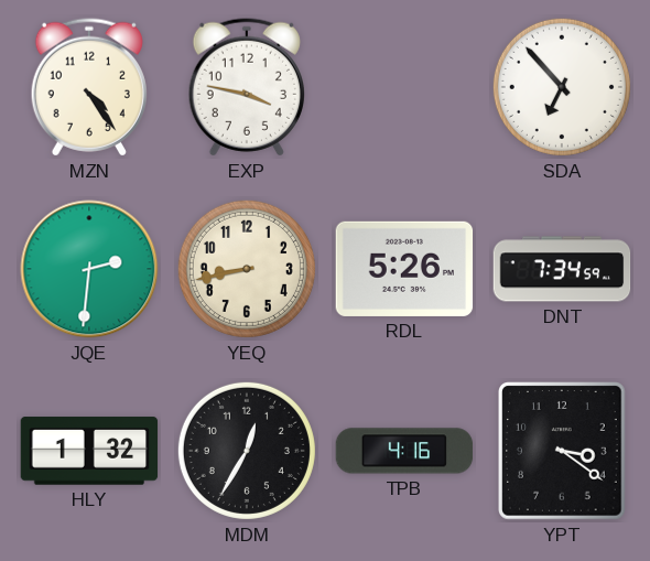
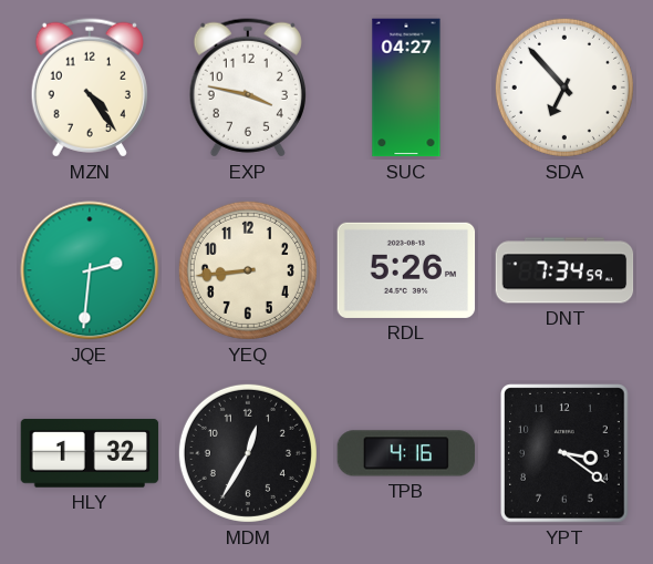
SUC: none -> 04:27 (406, 88)
YEQ: 8:43 -> 8:44 (248, 270)
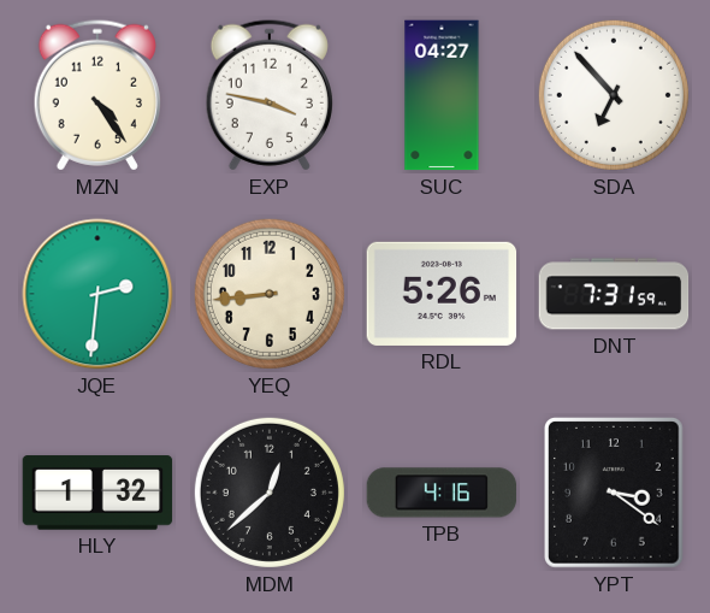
DNT: 7:34 -> 7:31 (614, 294)
MDM: 12:35 -> 12:38 (270, 493)
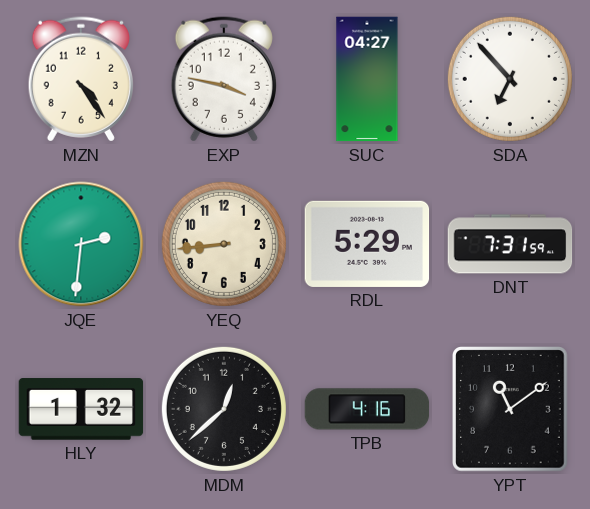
RDL: 5:26 -> 5:29 (367, 244)
YPT: 3:21 -> 11:09 (511, 409)
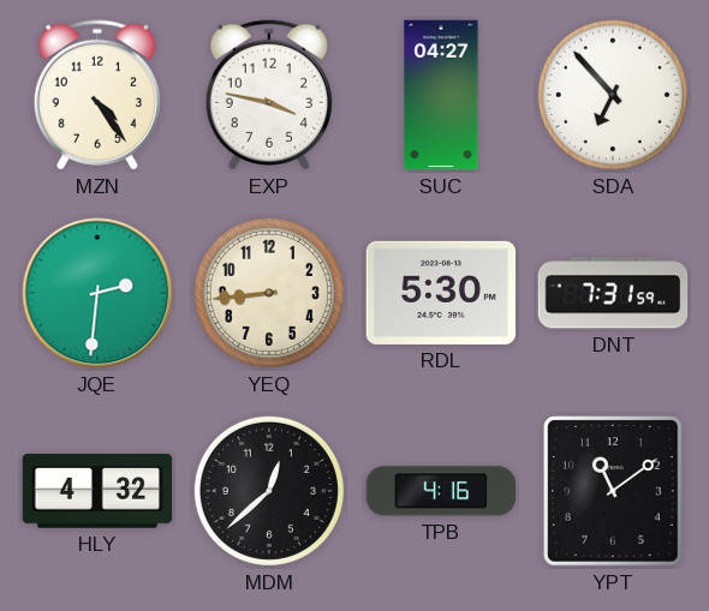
RDL: 5:29 -> 5:30 (441, 293)
HLY: 1:32 -> 4:32 (97, 491)
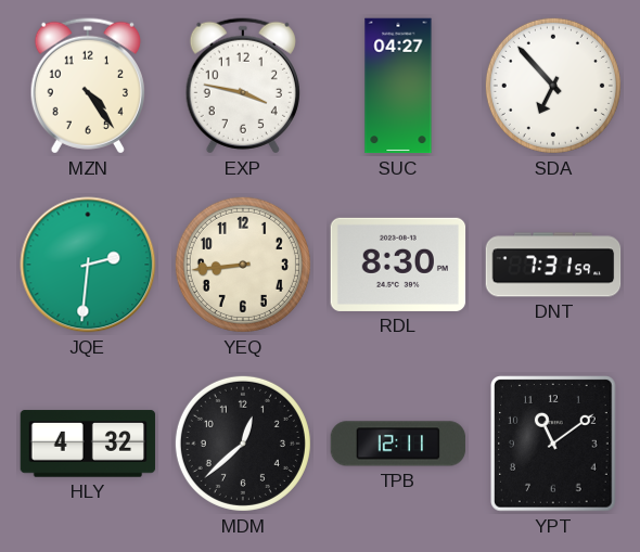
RDL: 5:30 -> 8:30 (398, 265)
TPB: 4:16 -> 12:11 (398, 444)
